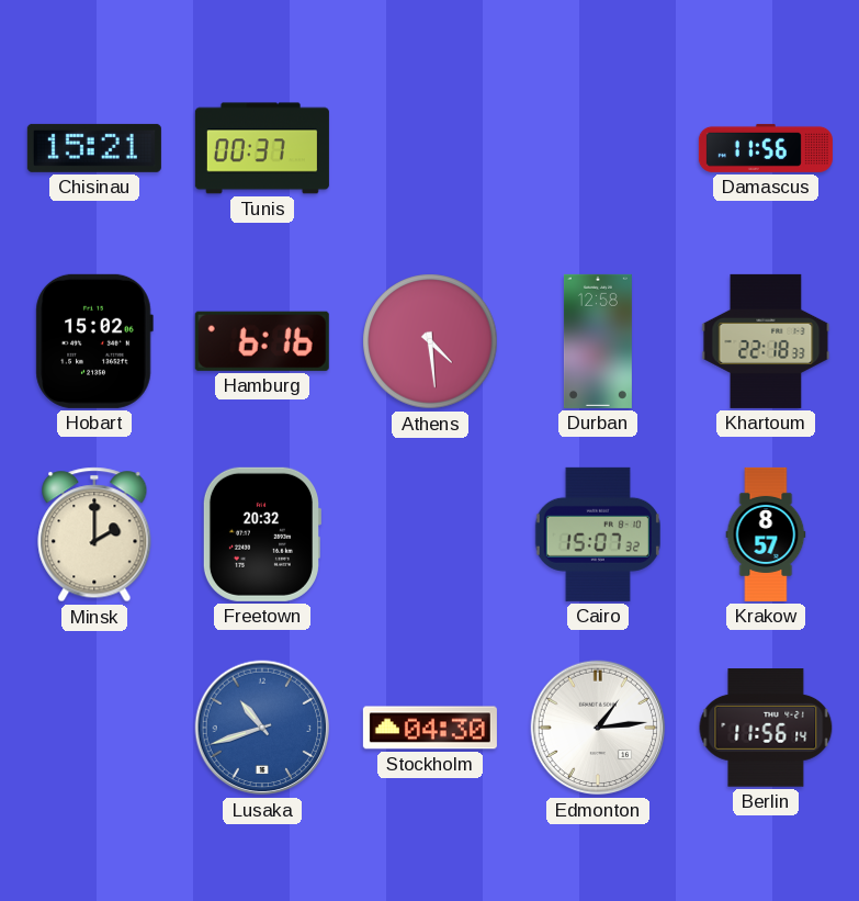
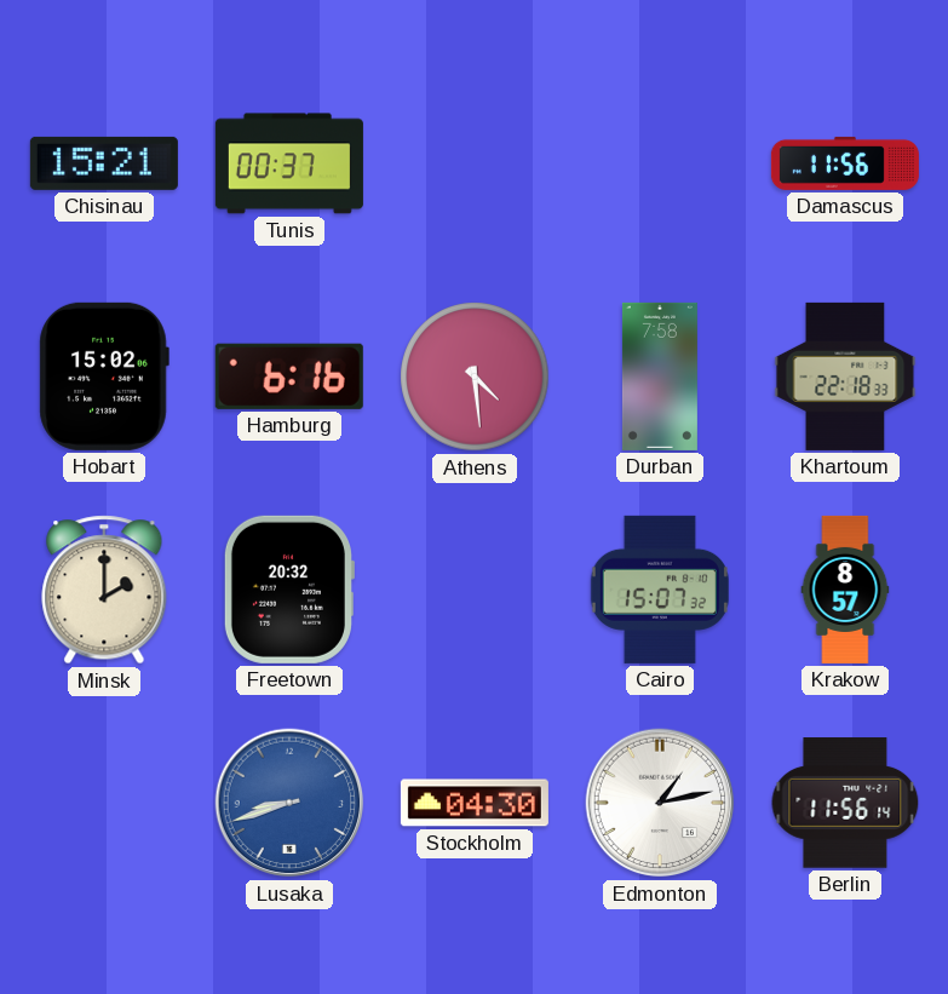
Durban: 12:58 -> 7:58 (660, 377)
Lusaka: 10:42 -> 8:42 (289, 803)
Edmonton: 1:14 -> 1:13 (660, 803)
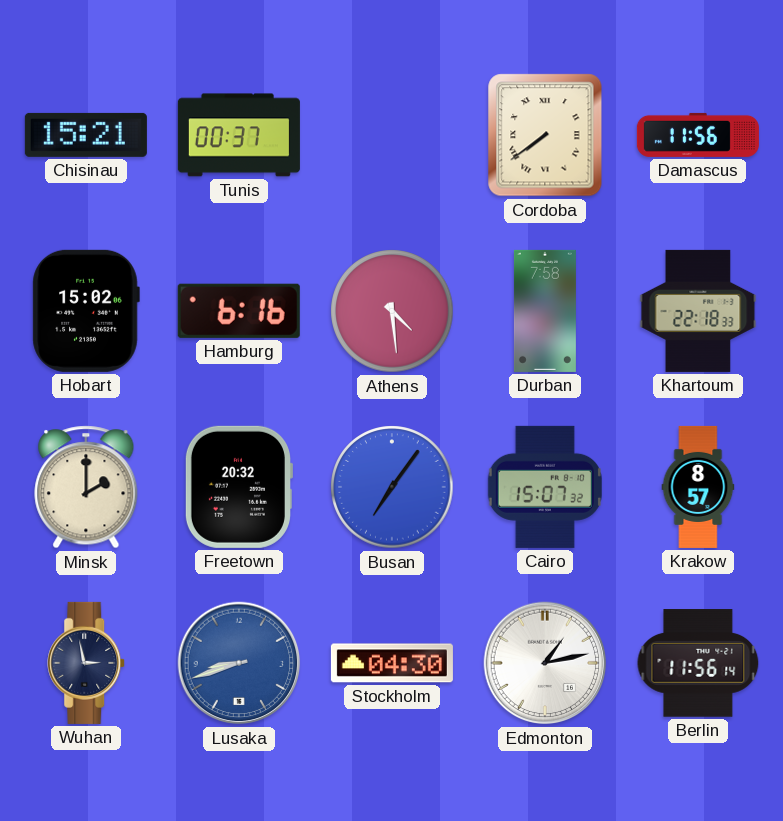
Cordoba: none -> 7:39 (545, 135)
Busan: none -> 7:06 (392, 487)
Wuhan: none -> 2:58 (87, 663)
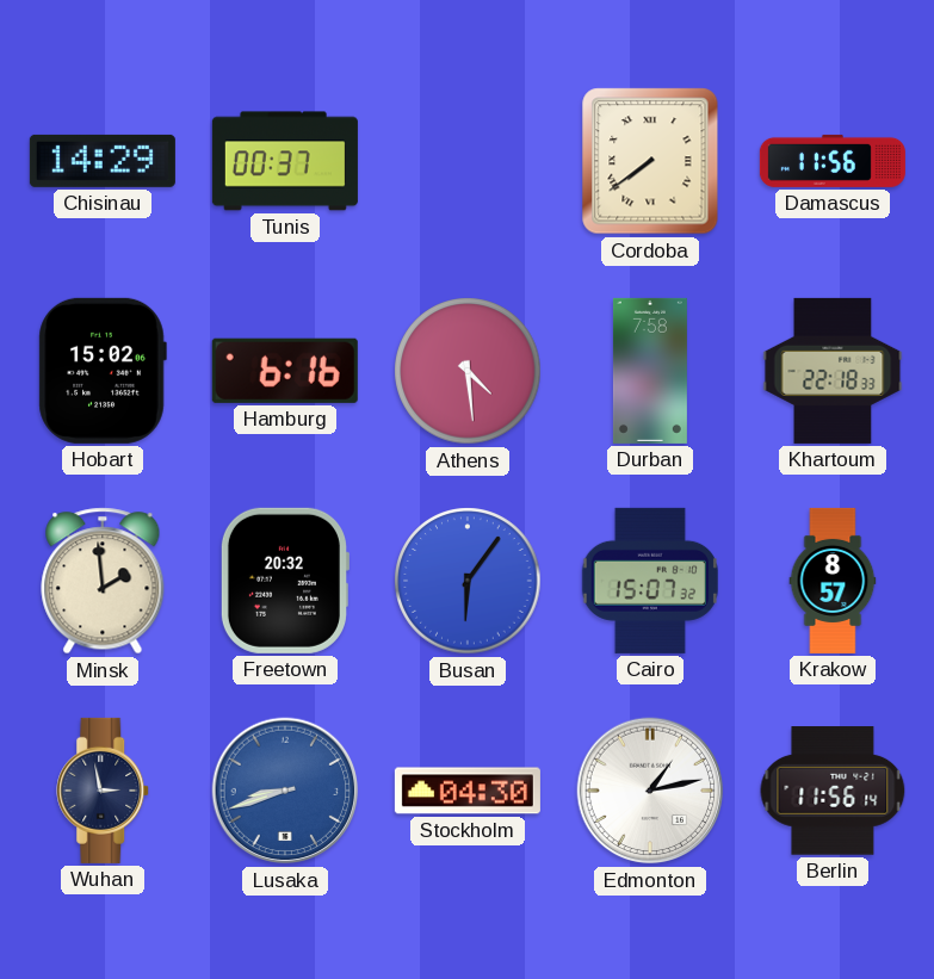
Chisinau: 15:21 -> 14:29 (103, 161)
Minsk: 2:00 -> 1:59 (103, 581)
Busan: 7:06 -> 6:06 (468, 581)
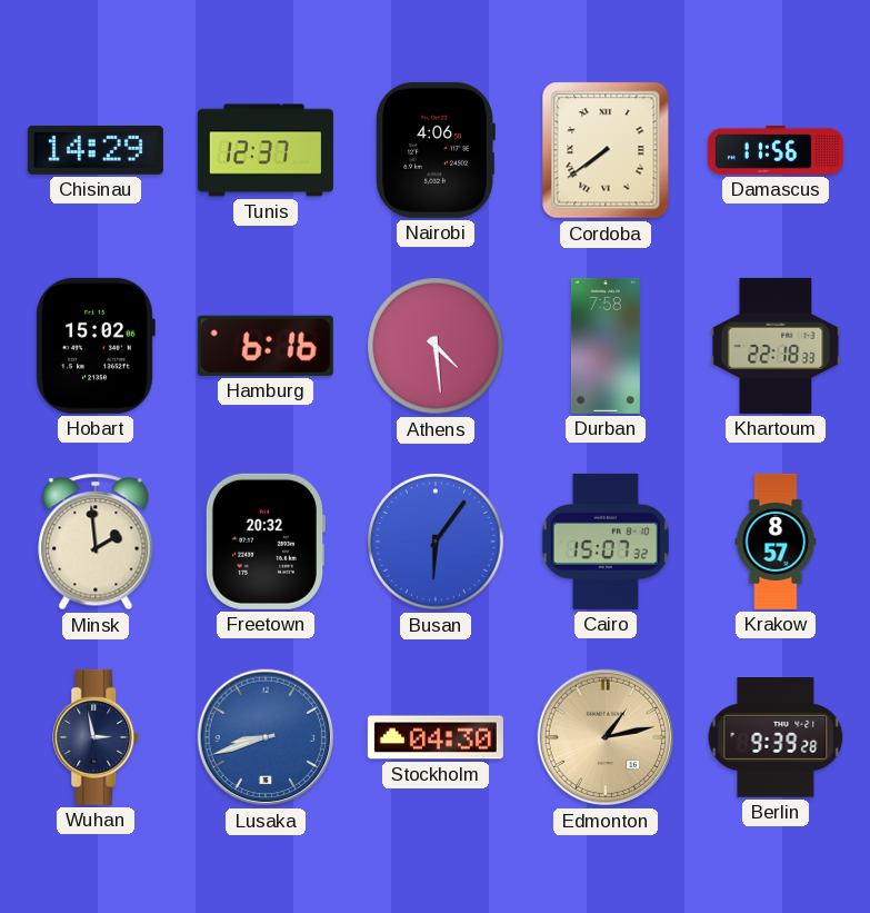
Tunis: 00:37 -> 12:37 (266, 150)
Nairobi: none -> 4:06 (436, 150)
Edmonton dial: white -> champagne (606, 737)
Berlin: 11:56 -> 9:39 (776, 737)
